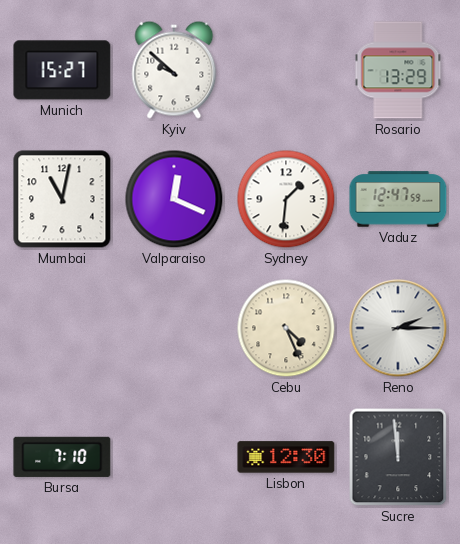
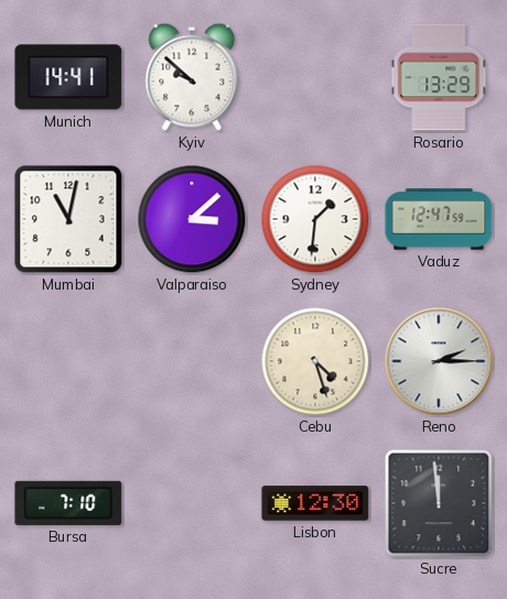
Munich: 15:27 -> 14:41 (68, 77)
Valparaiso: 12:19 -> 3:08 (192, 219)
Cebu: 4:26 -> 4:27 (315, 361)
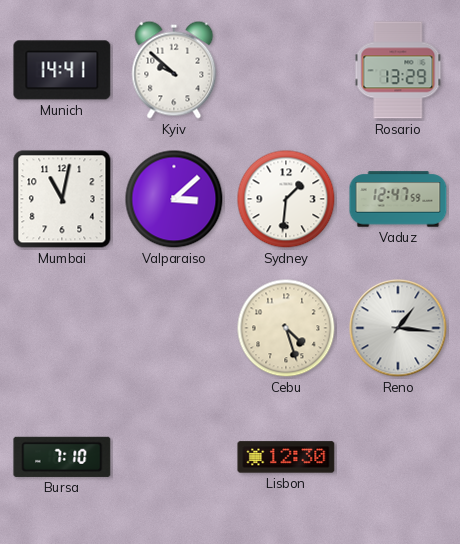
Reno: 2:15 -> 1:16 (398, 328)
Sucre: 11:59 -> none (439, 503)
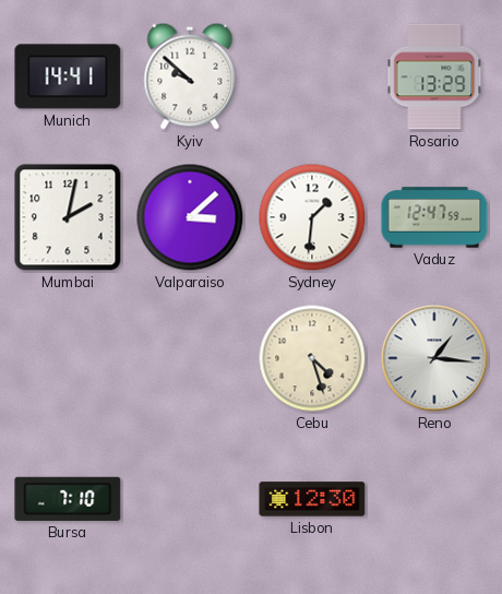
Mumbai: 11:02 -> 2:02 (68, 217)
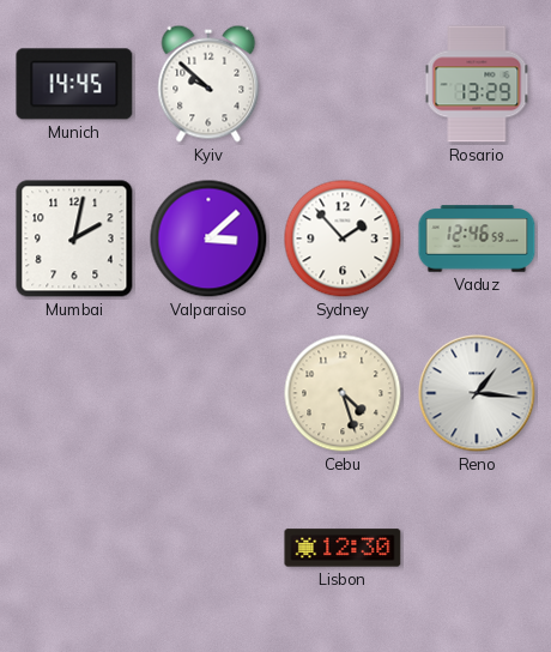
Munich: 14:41 -> 14:45 (74, 84)
Sydney: 1:31 -> 1:53 (343, 239)
Vaduz: 12:47 -> 12:46 (477, 239)
Bursa: 7:10 -> none (68, 499)
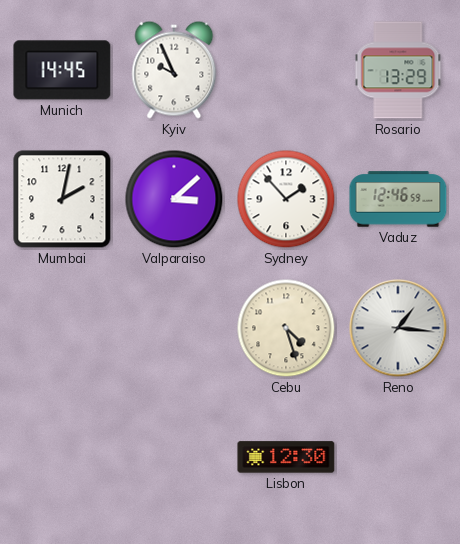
Kyiv: 9:52 -> 9:56 (174, 70)
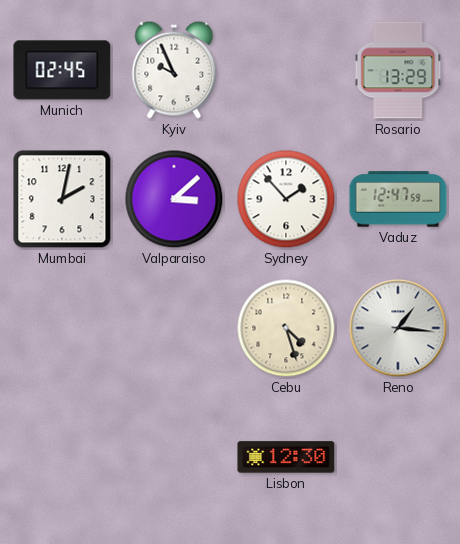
Munich: 14:45 -> 02:45 (62, 70)
Vaduz: 12:46 -> 12:47 (398, 199)
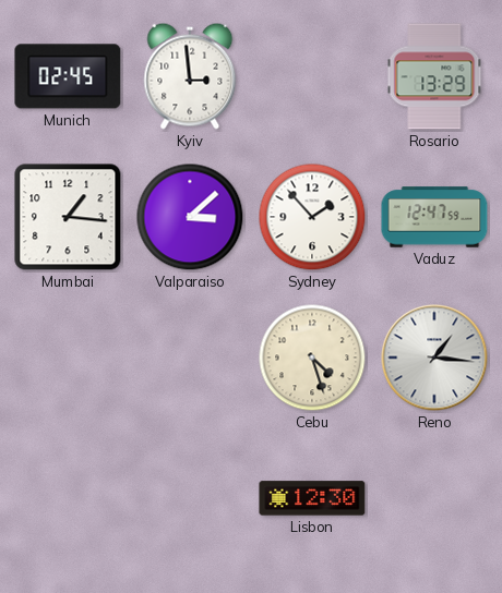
Kyiv: 9:56 -> 2:59 (190, 76)
Mumbai: 2:02 -> 1:16 (68, 217)
